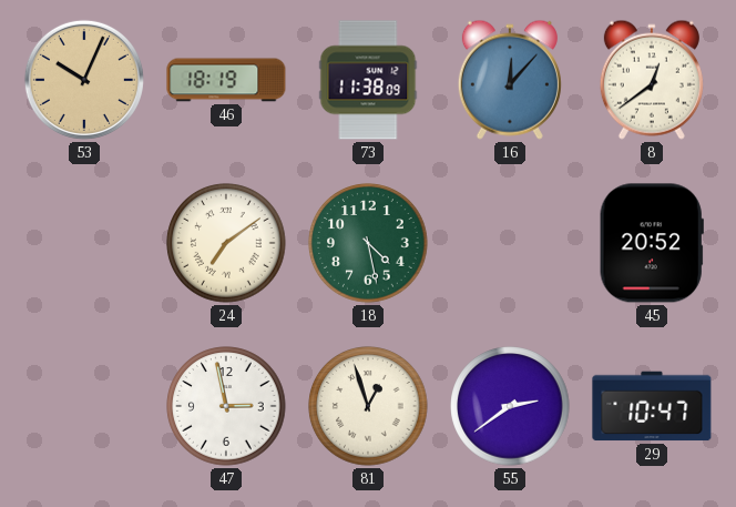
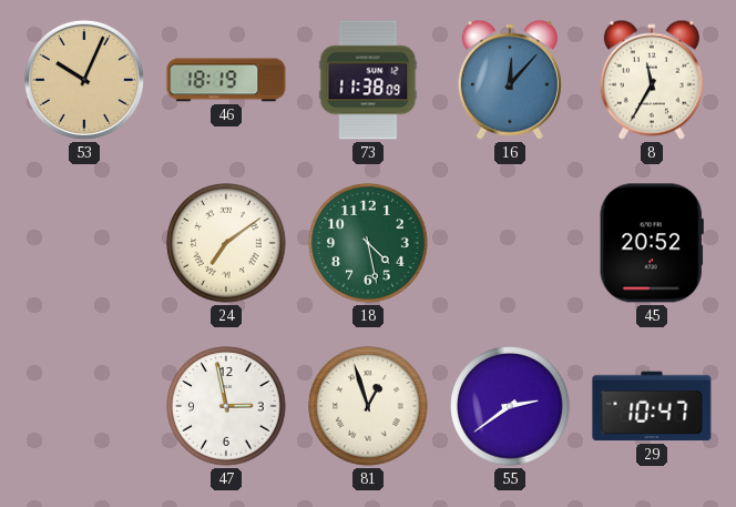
8: 12:39 -> 11:35 (652, 80)
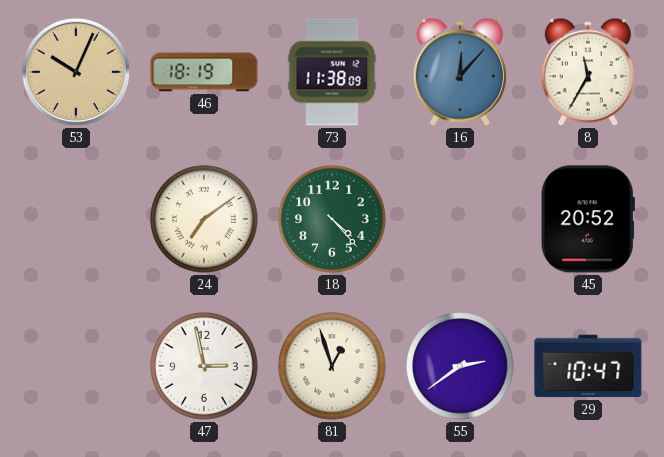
18: 4:28 -> 4:23 (332, 219)
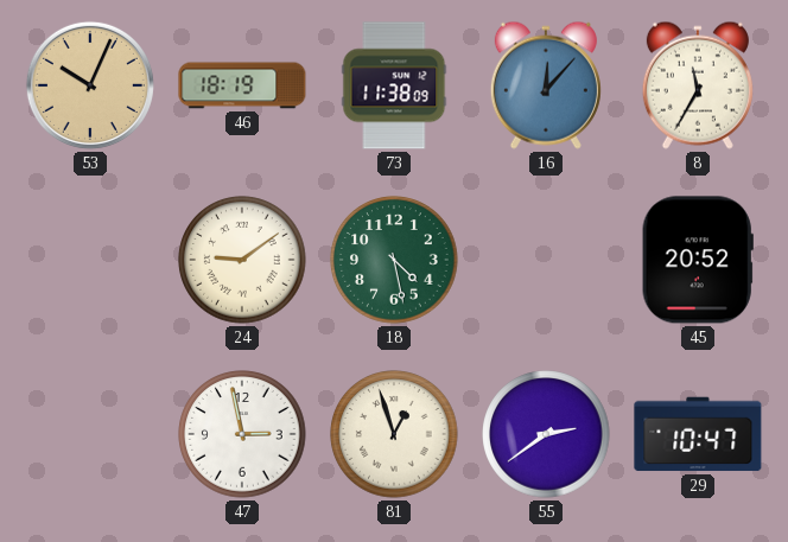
24: 7:09 -> 9:09 (242, 260)
18: 4:23 -> 4:28 (394, 260)
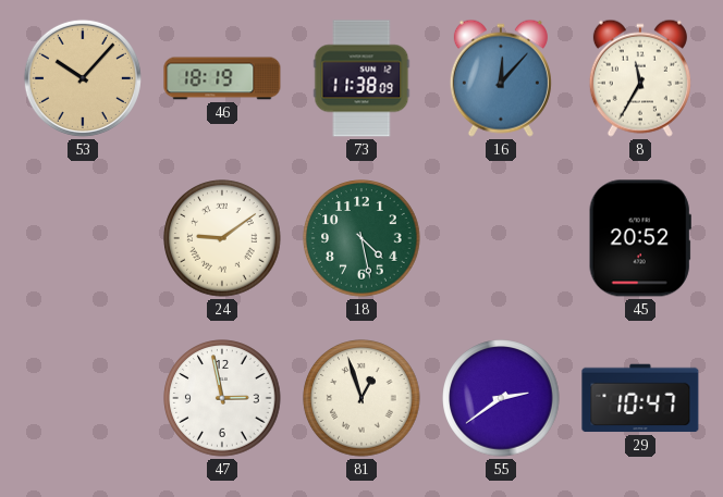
53: 10:04 -> 10:07 (83, 78)
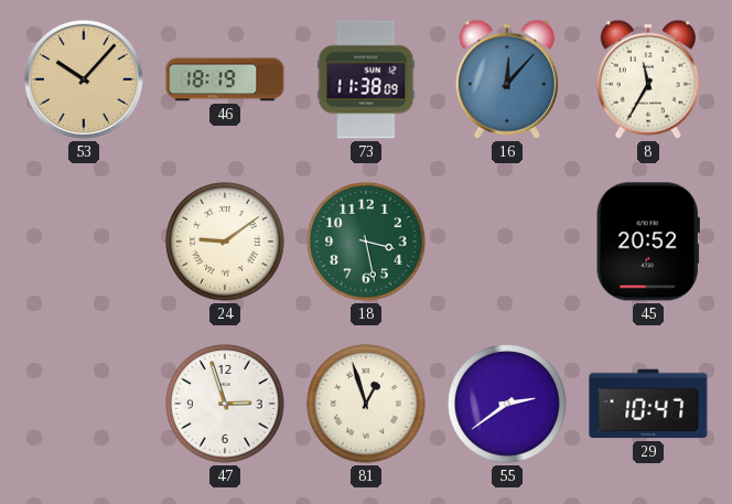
18: 4:28 -> 3:28 (366, 242)
47: 2:58 -> 2:57 (225, 404)
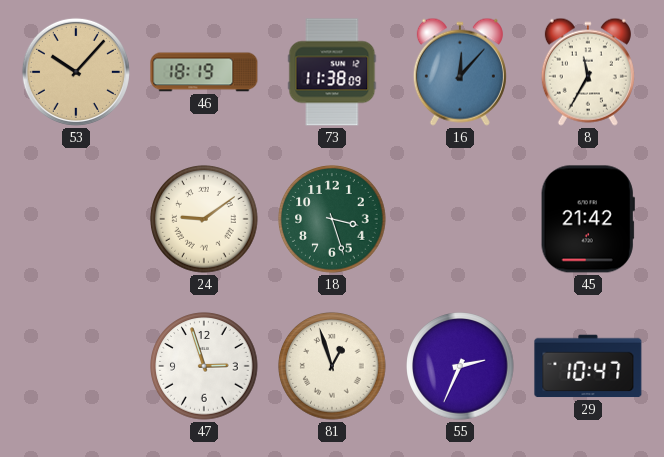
18: 3:28 -> 3:27 (332, 219)
45: 20:52 -> 21:42 (588, 219)
55: 2:39 -> 2:34 (460, 366)
